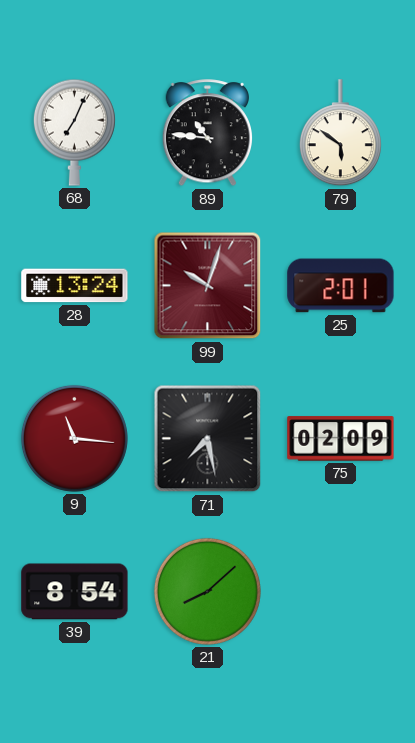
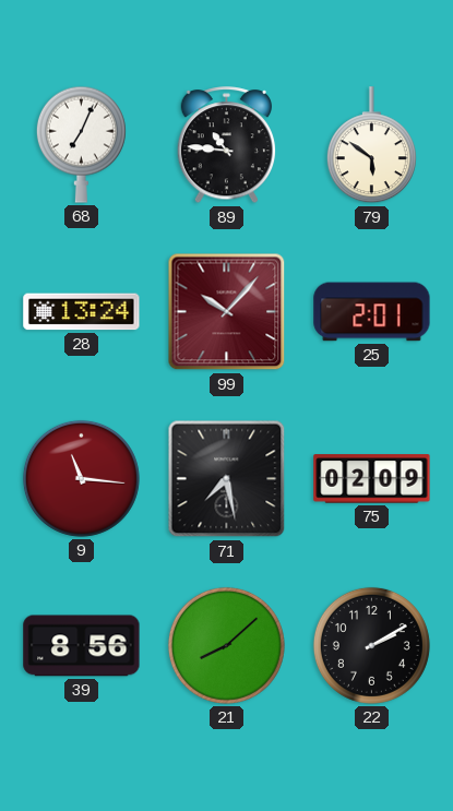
99: 10:03 -> 10:07 (227, 312)
39: 8:54 -> 8:56 (82, 646)
22: none -> 2:10 (371, 645)
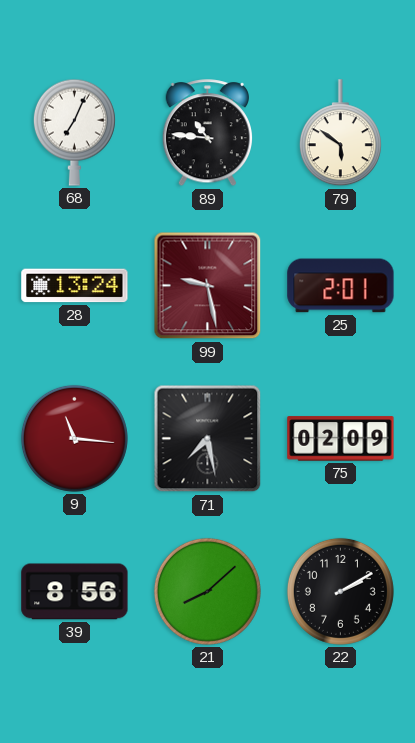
99: 10:07 -> 9:28 (208, 286)
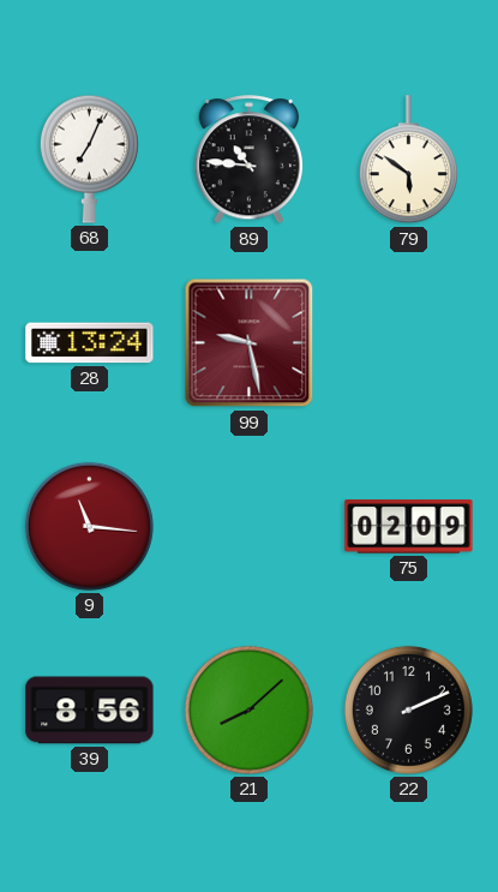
25: 2:01 -> none (341, 286)
71: 7:28 -> none (208, 439)
22: 2:10 -> 2:11 (408, 710)
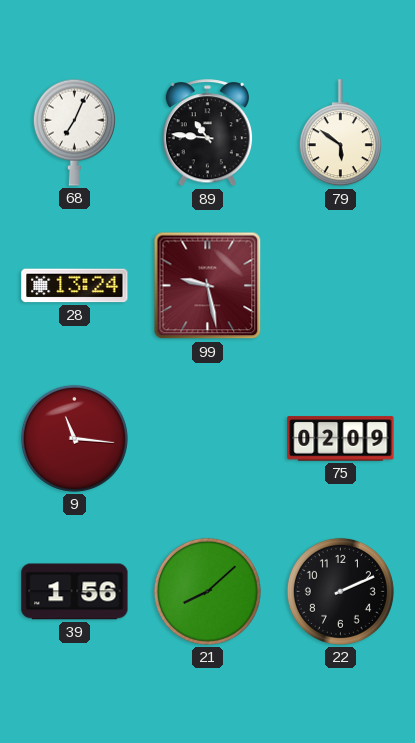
39: 8:56 -> 1:56 (75, 592)
